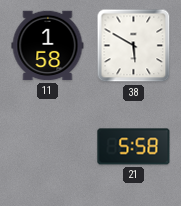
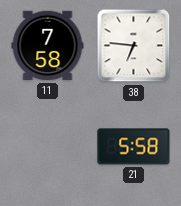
11: 1:58 -> 7:58 (48, 46)
38: 5:50 -> 6:46 (134, 46)
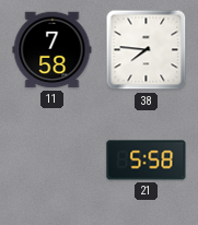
38: 6:46 -> 7:46 (147, 50)
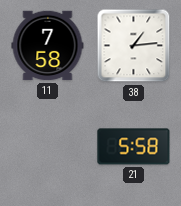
38: 7:46 -> 1:14 (134, 46)
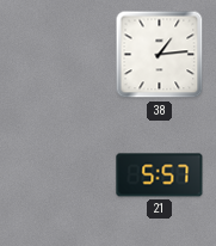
11: 7:58 -> none (48, 46)
21: 5:58 -> 5:57 (160, 176)
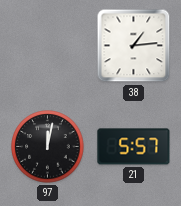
97: none -> 12:02 (48, 147)
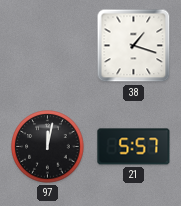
38: 1:14 -> 1:18 (134, 46)
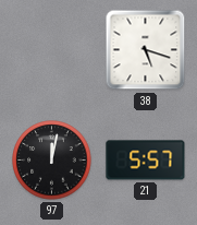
38: 1:18 -> 5:18 (146, 50)
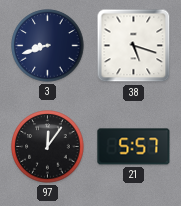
3: none -> 8:42 (48, 46)
97: 12:02 -> 12:06 (48, 147)
